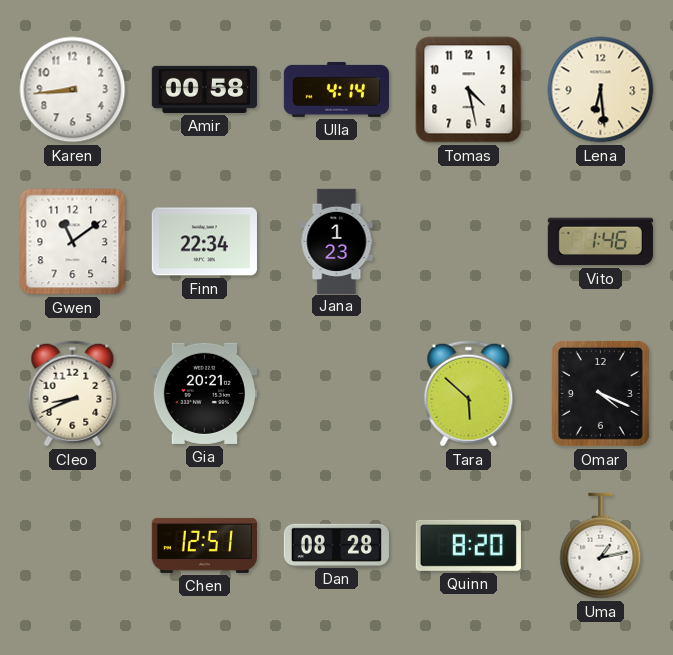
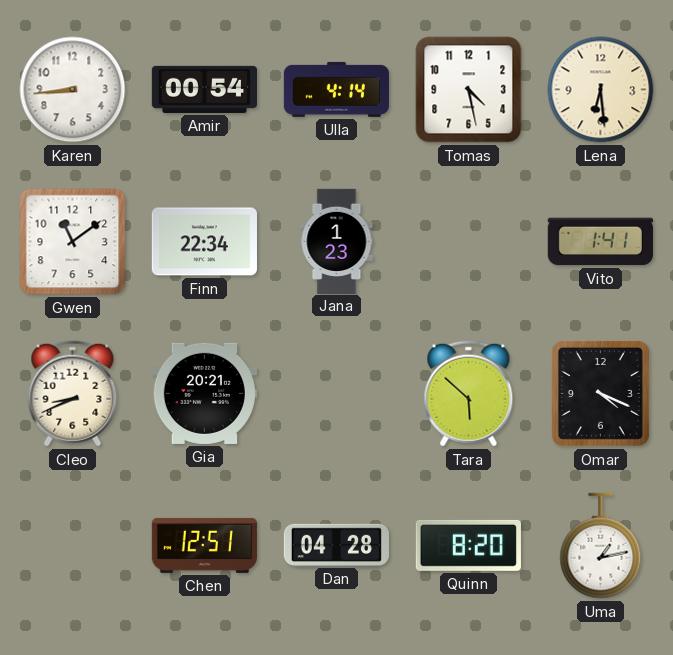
Amir: 00:58 -> 00:54 (204, 89)
Vito: 1:46 -> 1:41 (600, 242)
Dan: 08:28 -> 04:28 (336, 545)
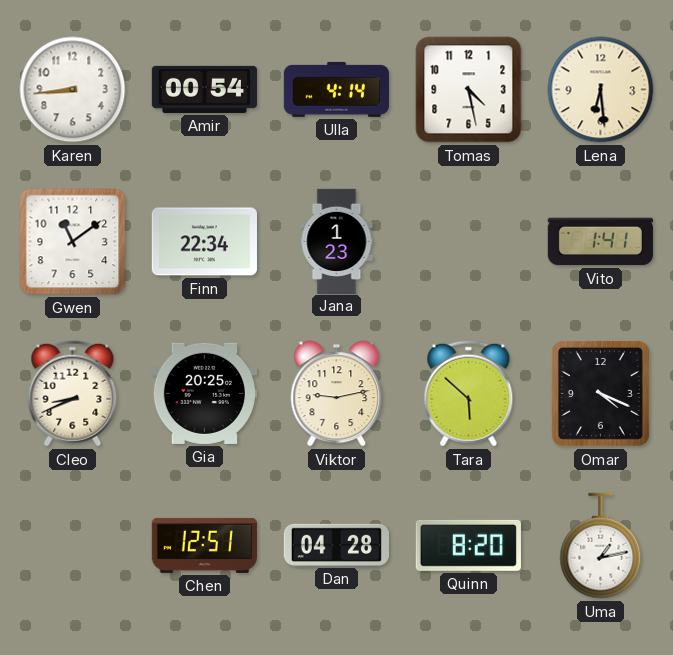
Gia: 20:21 -> 20:25 (204, 393)
Viktor: none -> 9:13 (337, 394)
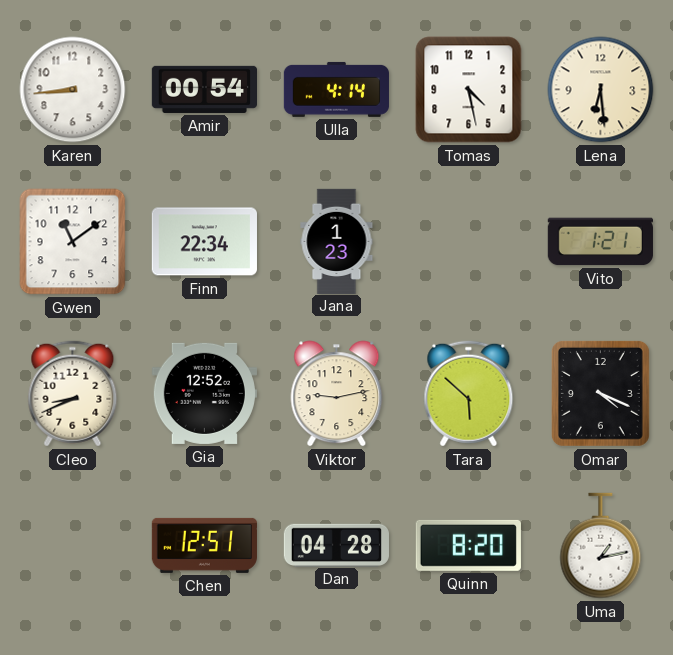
Vito: 1:41 -> 1:21 (600, 242)
Gia: 20:25 -> 12:52 (204, 393)
